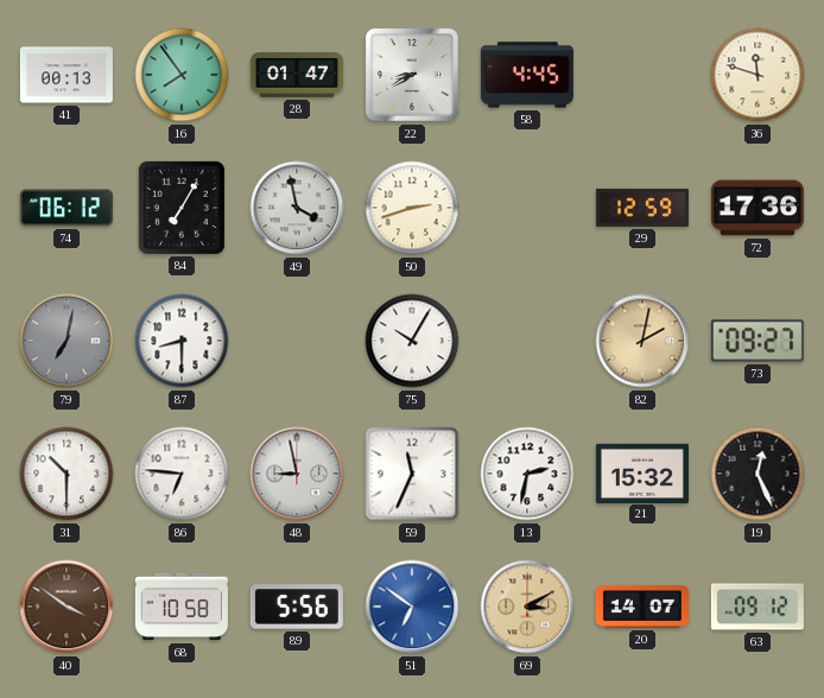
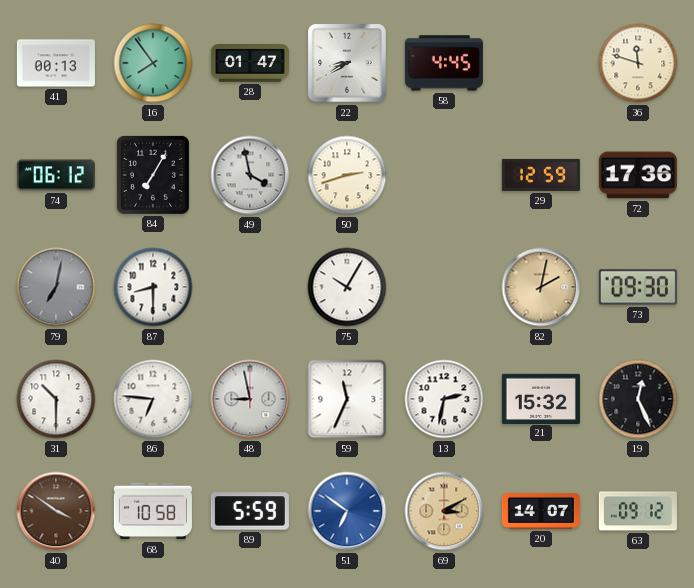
73: 09:27 -> 09:30 (638, 287)
89: 5:56 -> 5:59 (250, 511)
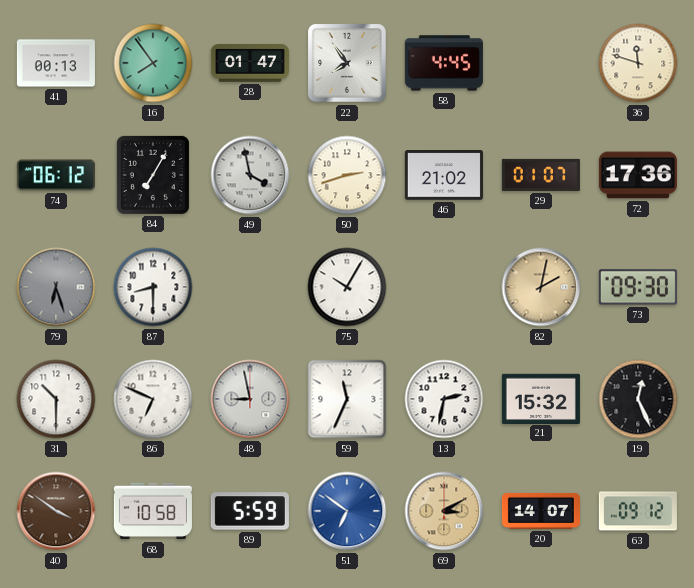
22: 8:40 -> 7:54 (348, 64)
46: none -> 21:02 (444, 175)
29: 12:59 -> 01:07 (541, 175)
79: 7:02 -> 6:27 (56, 287)
86: 6:46 -> 6:49 (153, 399)
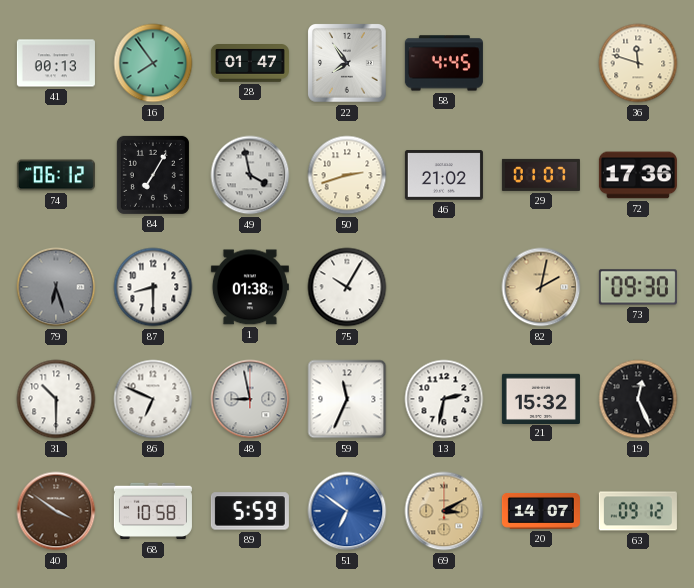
1: none -> 01:38 (250, 287)
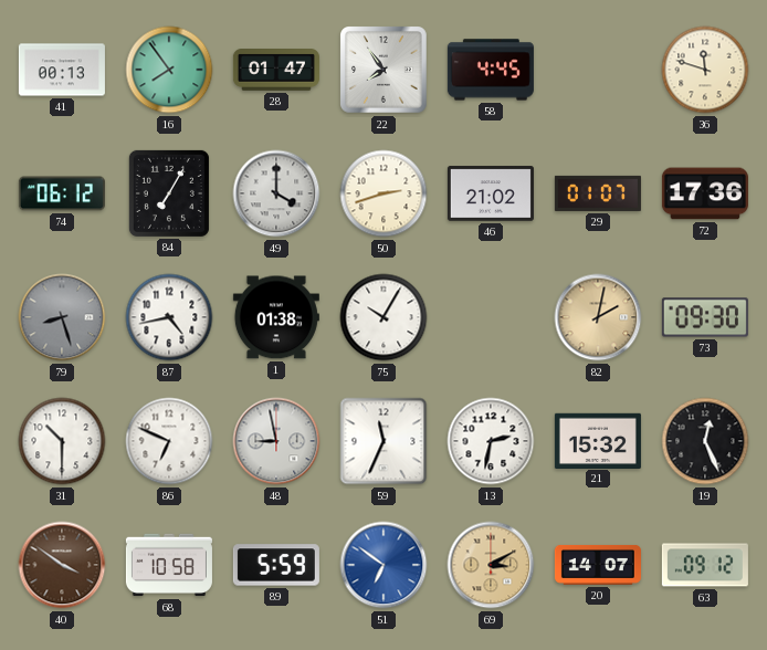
49: 3:58 -> 4:00 (276, 193)
79: 6:27 -> 8:27 (62, 317)
87: 8:30 -> 4:43 (169, 317)
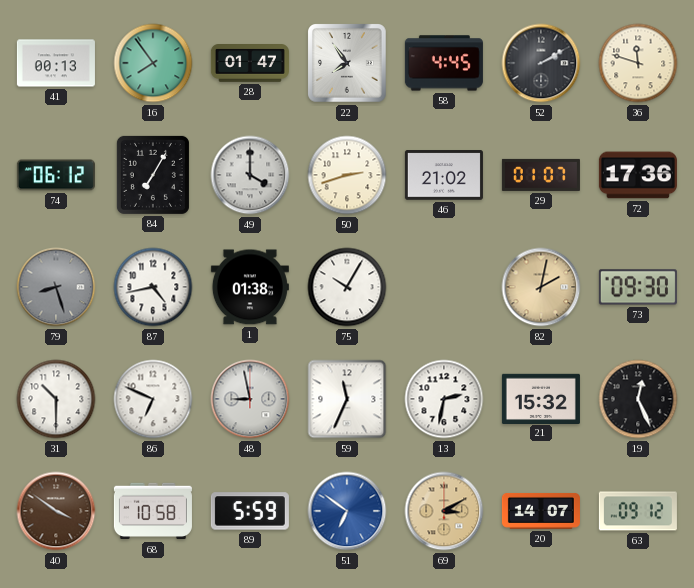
52: none -> 2:10 (541, 63)
